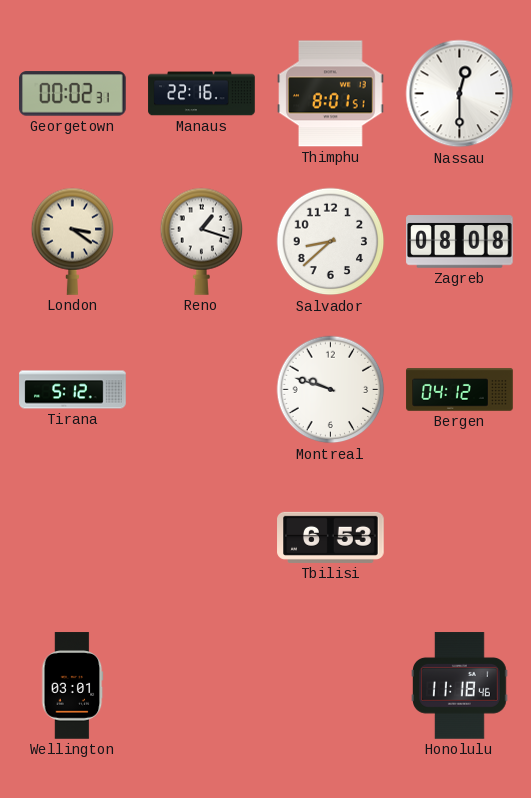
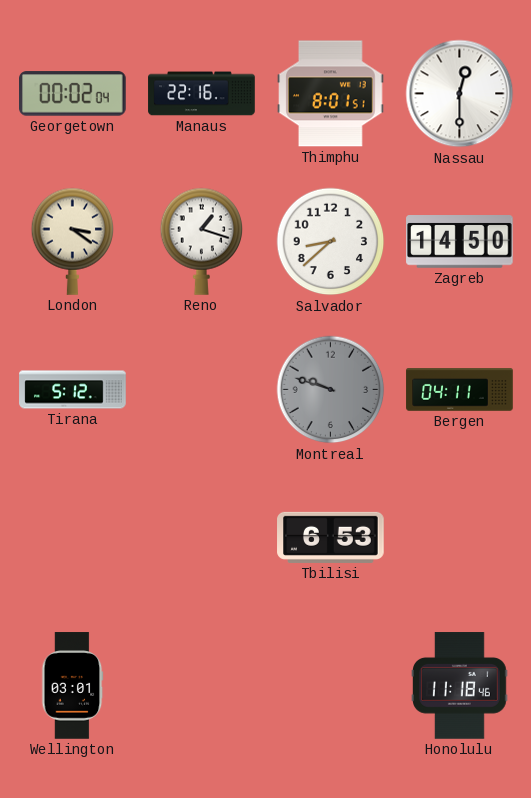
Georgetown: 00:02:31 -> 00:02:04 (73, 94)
Zagreb: 08:08 -> 14:50 (460, 242)
Montreal dial: white -> grey (331, 390)
Bergen: 04:12 -> 04:11 (460, 390)
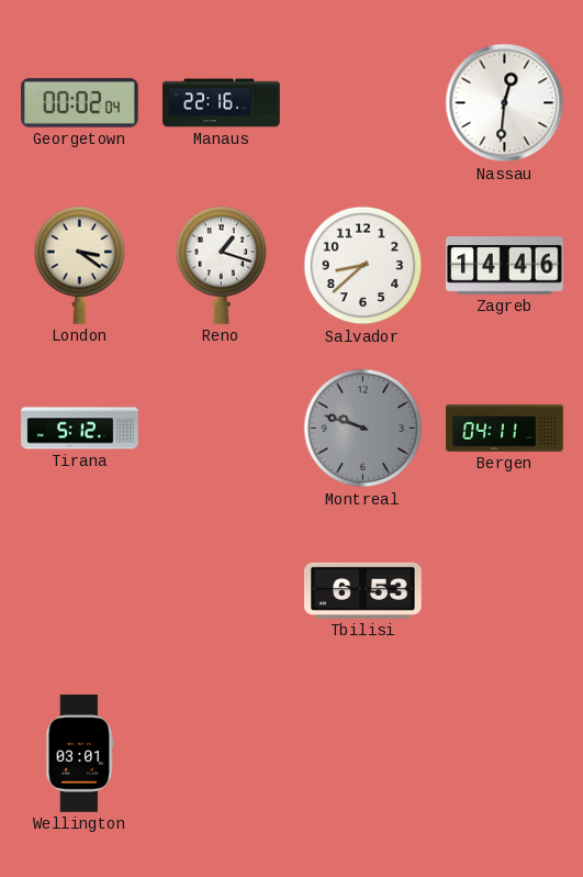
Thimphu: 8:01 -> none (331, 94)
Nassau: 12:30 -> 12:31 (505, 103)
Zagreb: 14:50 -> 14:46 (505, 266)
Honolulu: 11:18 -> none (460, 686)
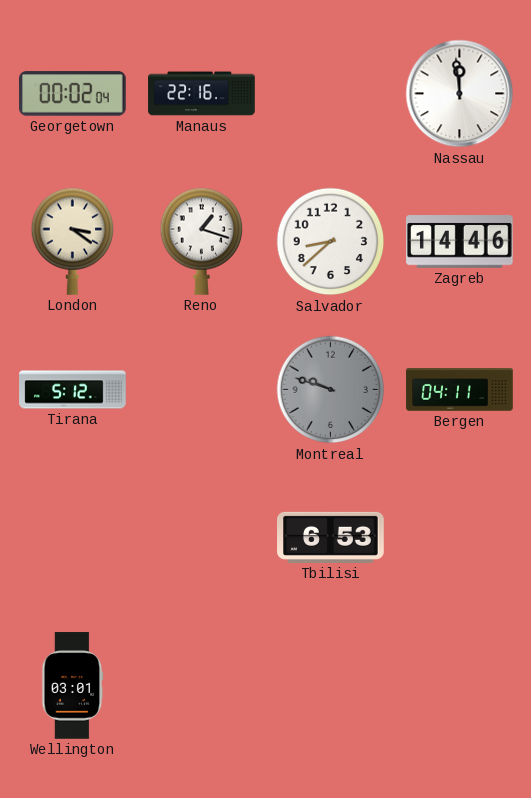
Nassau: 12:31 -> 11:59 (460, 94)
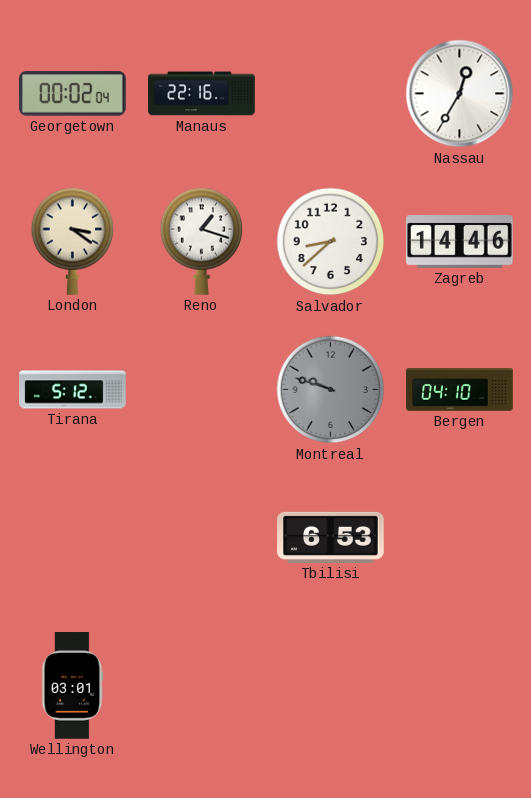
Nassau: 11:59 -> 12:35 (460, 94)
Bergen: 04:11 -> 04:10 (460, 390)
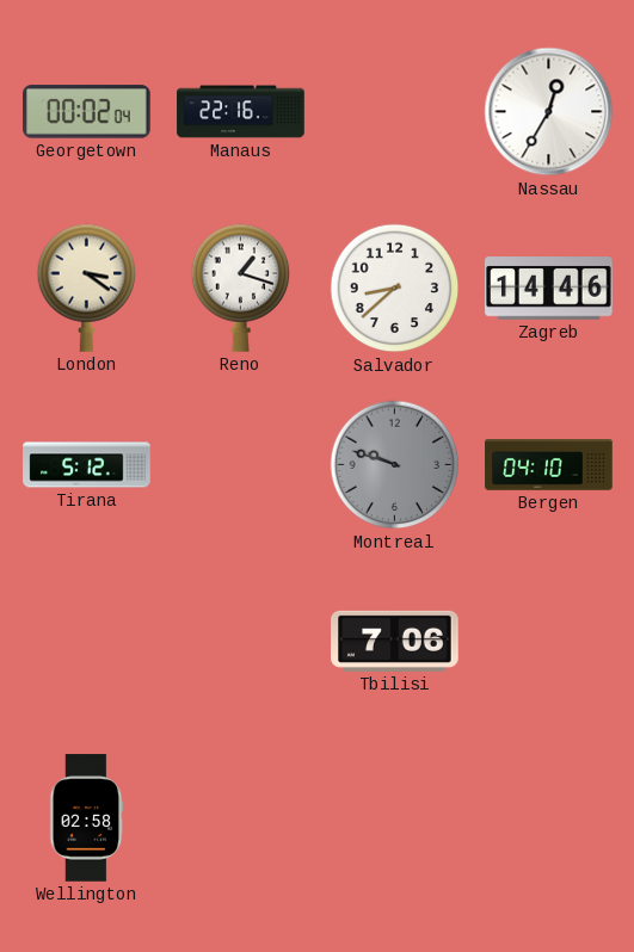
Tbilisi: 6:53 -> 7:06 (395, 641)
Wellington: 03:01 -> 02:58 (86, 818)
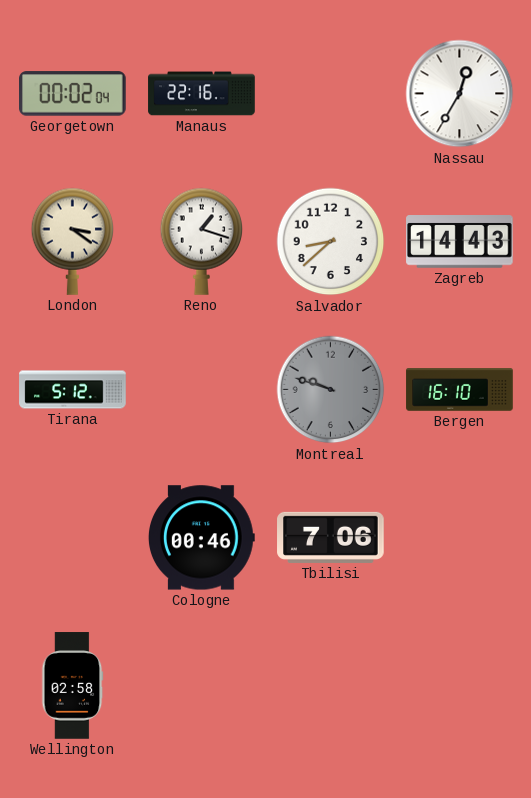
Zagreb: 14:46 -> 14:43 (460, 242)
Bergen: 04:10 -> 16:10 (460, 390)
Cologne: none -> 00:46 (201, 538)
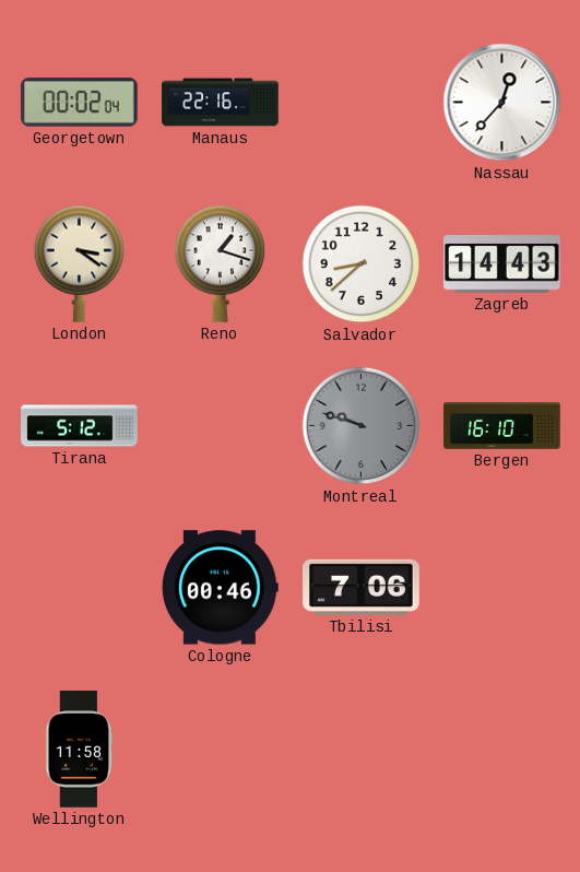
Nassau: 12:35 -> 12:37 (502, 103)
Wellington: 02:58 -> 11:58 (79, 750)
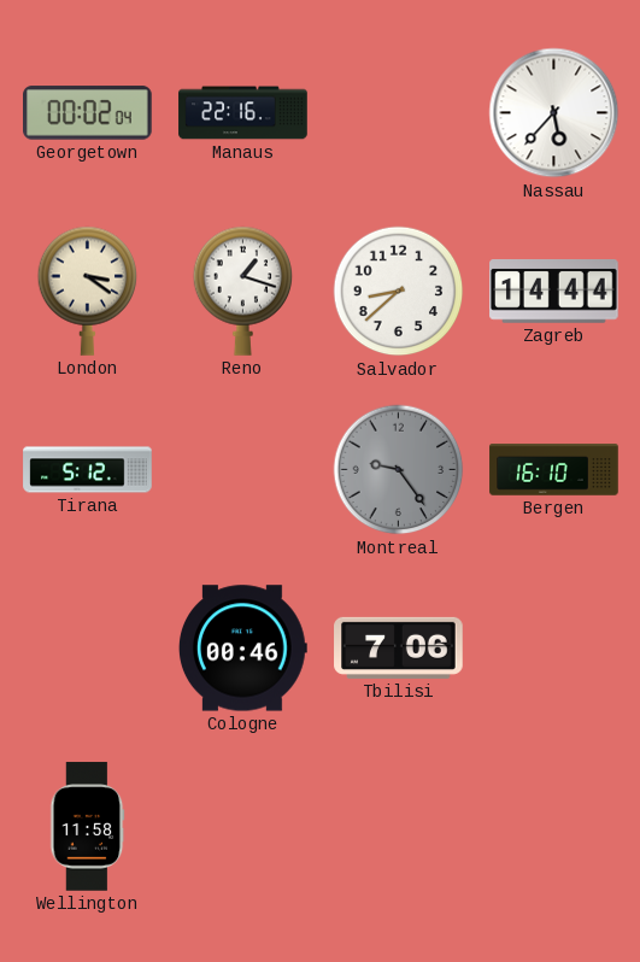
Nassau: 12:37 -> 5:37 (554, 113)
Zagreb: 14:43 -> 14:44 (554, 292)
Montreal: 9:48 -> 9:24 (399, 470)
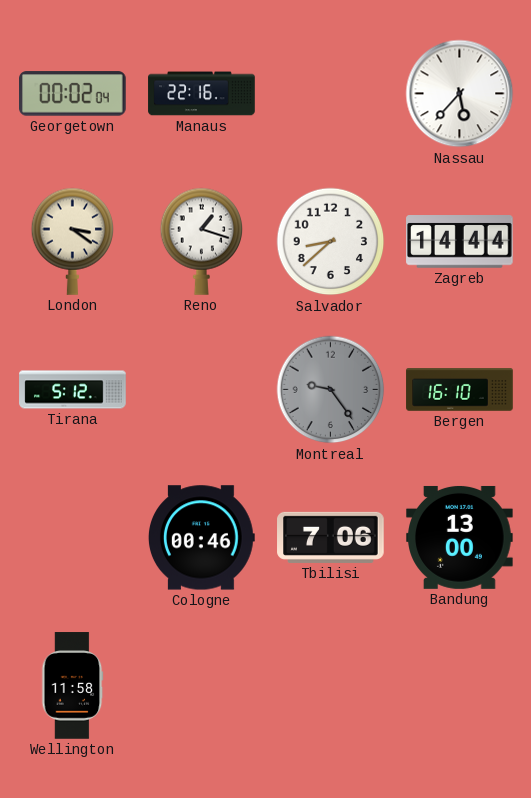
Bandung: none -> 13:00 (460, 537)
